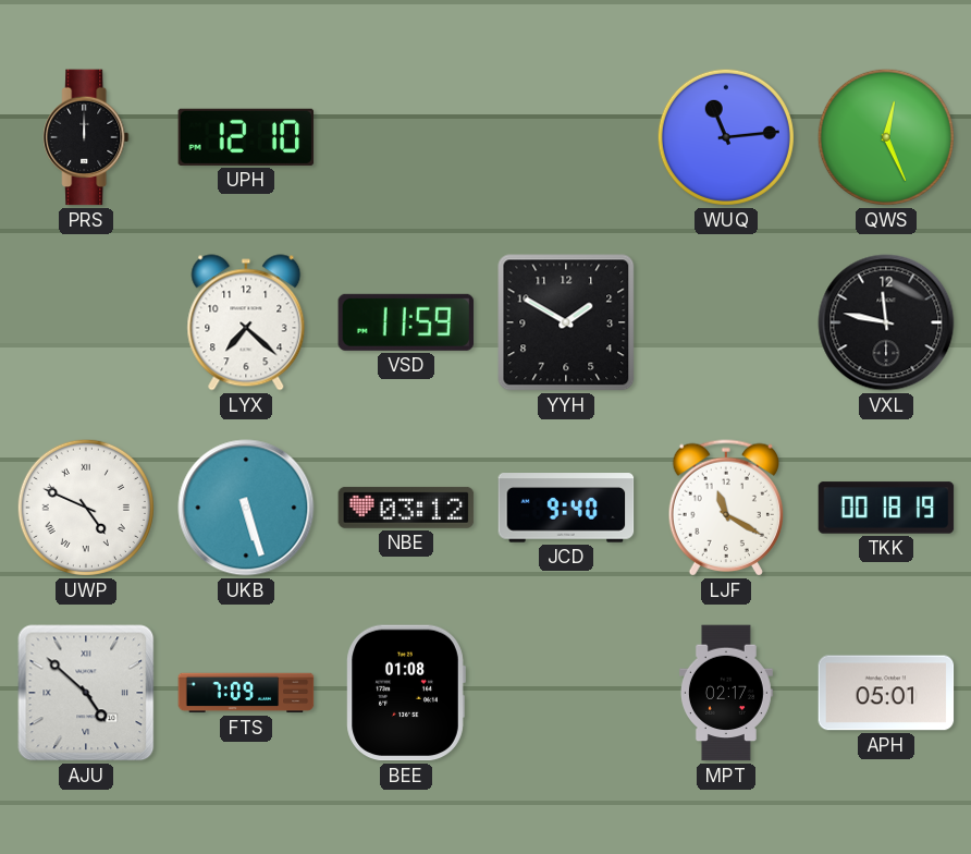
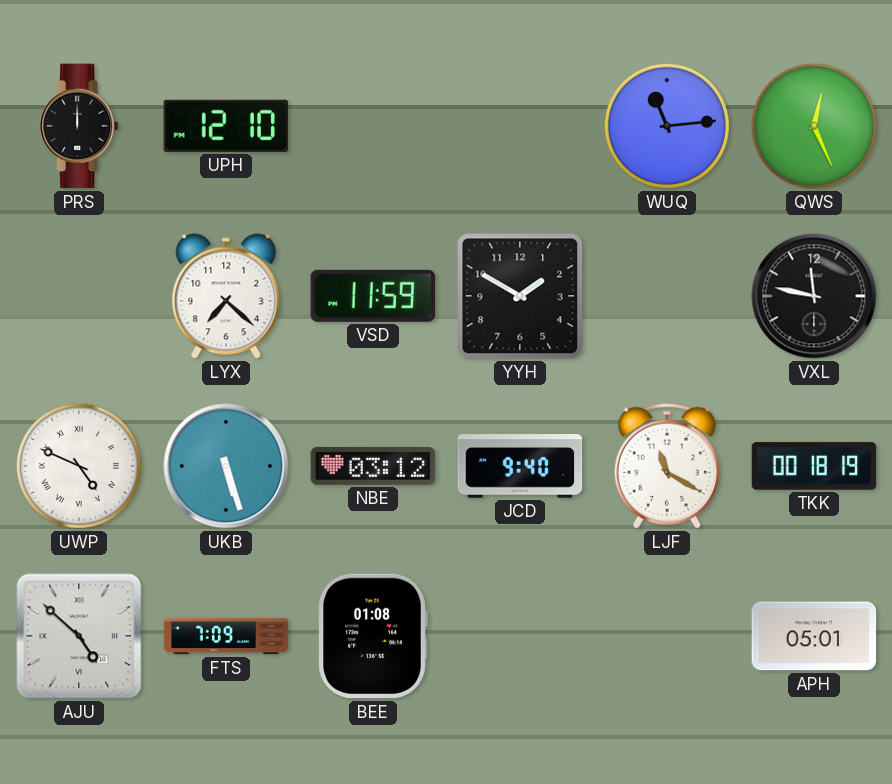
MPT: 02:17 -> none (726, 693)
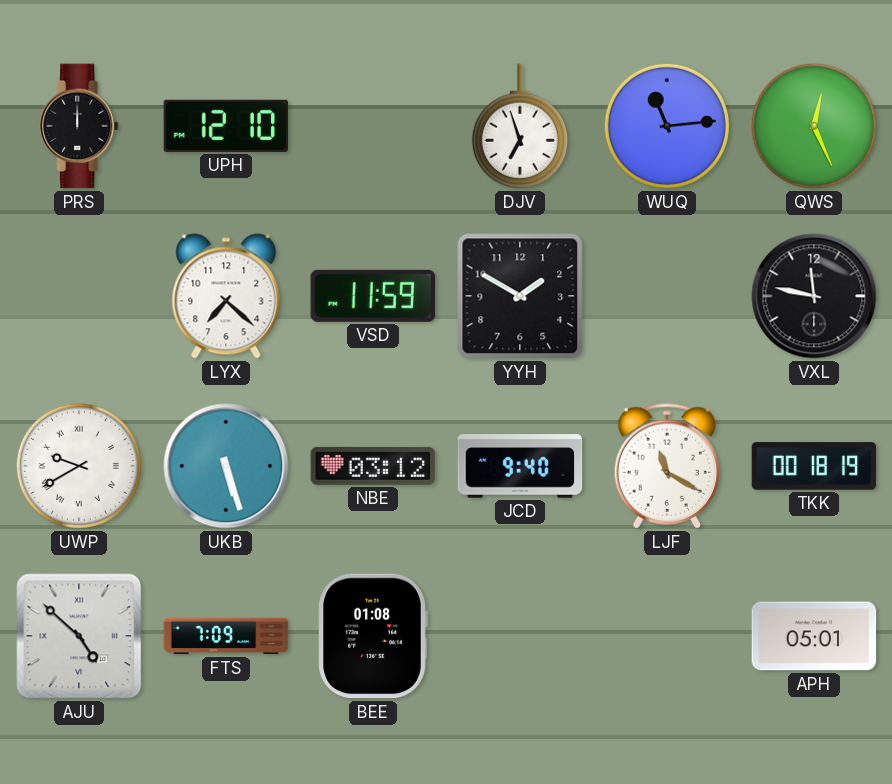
DJV: none -> 6:57 (520, 126)
UWP: 4:49 -> 9:40 (79, 466)
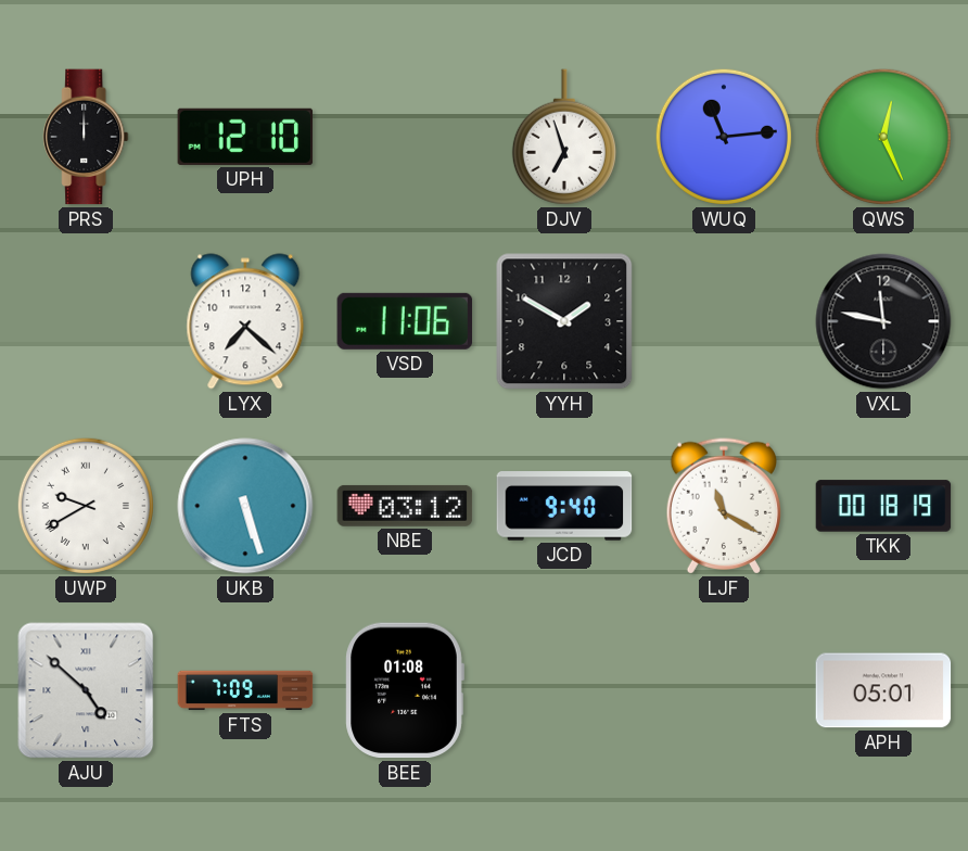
VSD: 11:59 -> 11:06 (405, 321)
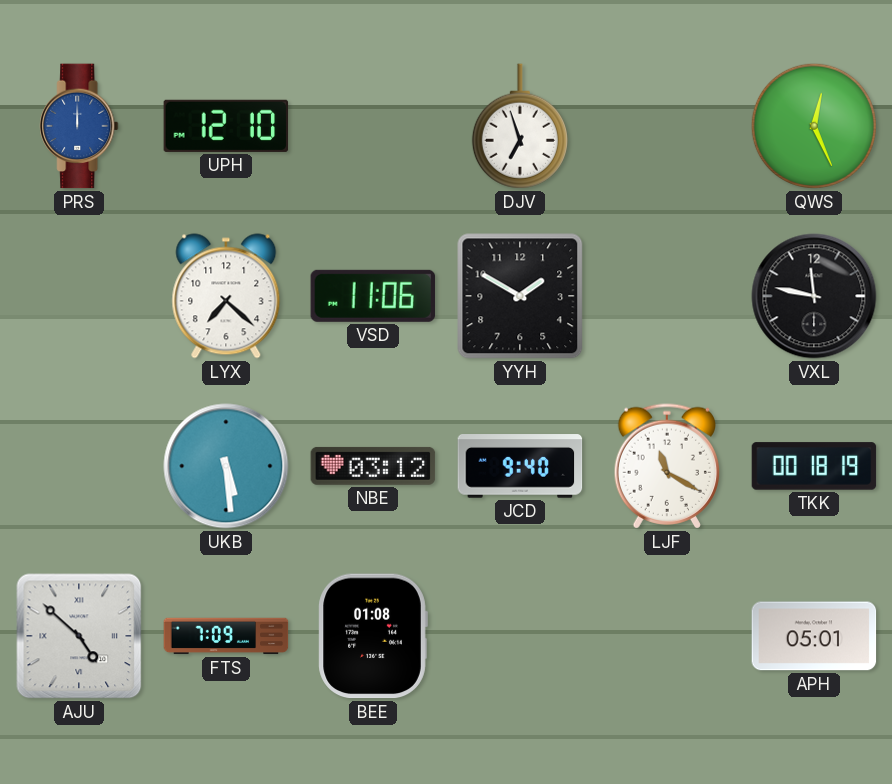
PRS dial: black -> blue (79, 126)
WUQ: 11:14 -> none (724, 137)
UWP: 9:40 -> none (86, 506)
UKB: 5:27 -> 5:29 (226, 466)
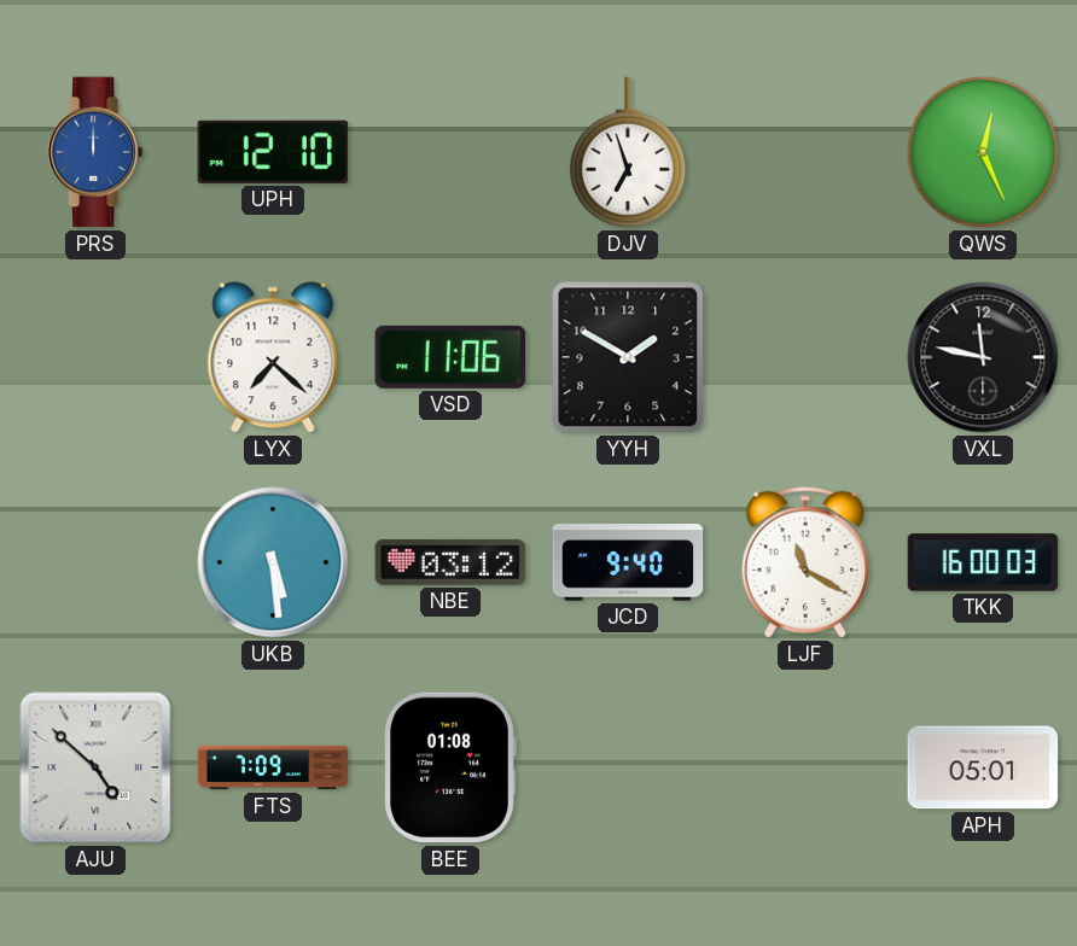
TKK: 00:18 -> 16:00 (983, 562)
